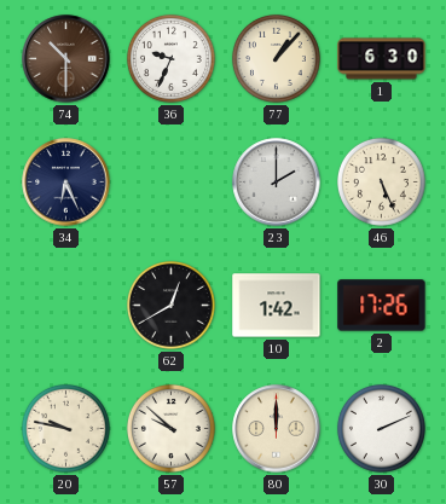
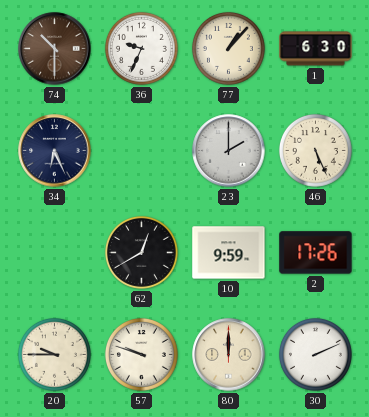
10: 1:42 -> 9:59 (229, 253)
20: 9:47 -> 9:45 (54, 354)
57: 9:52 -> 9:48 (141, 354)
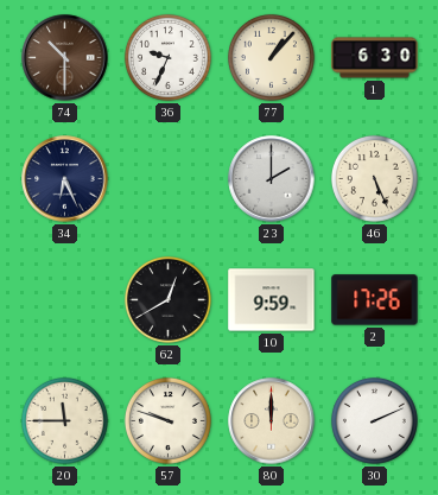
20: 9:45 -> 11:45 (64, 420)
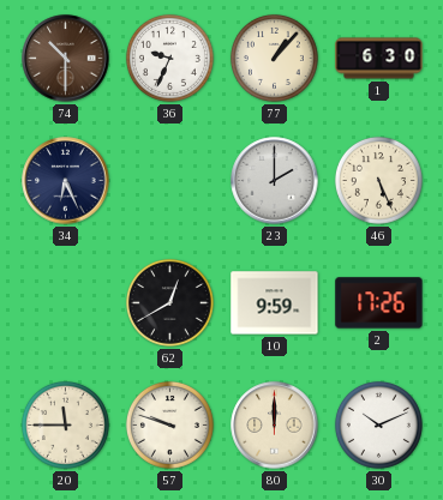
30: 2:11 -> 10:11 (378, 424)
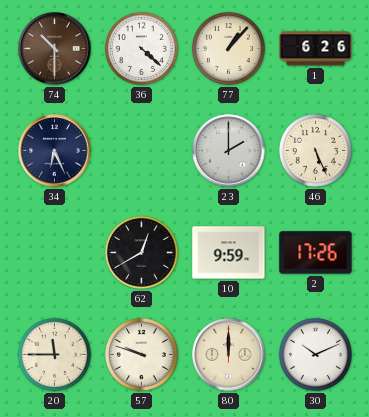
36: 9:34 -> 4:22 (141, 48)
1: 6:30 -> 6:26 (316, 49)
